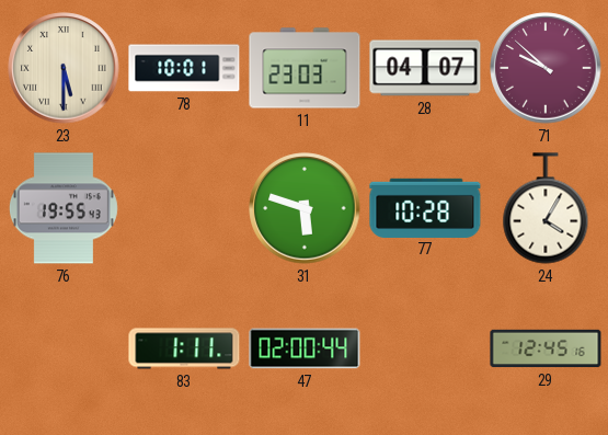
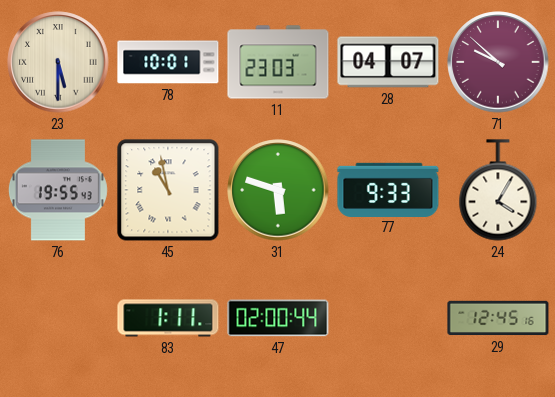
45: none -> 10:58 (168, 190)
77: 10:28 -> 9:33 (388, 189)
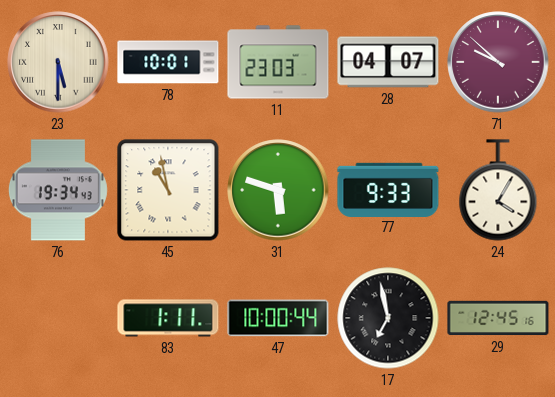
76: 19:55 -> 19:34 (58, 190)
47: 02:00 -> 10:00 (278, 318)
17: none -> 6:58 (388, 318)
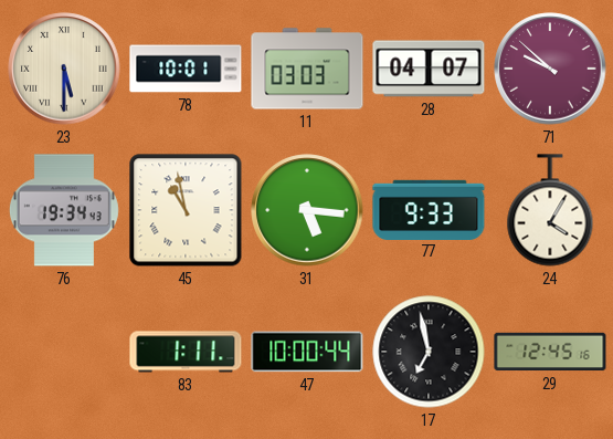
11: 23:03 -> 03:03 (307, 69)
31: 5:48 -> 5:16 (307, 210)
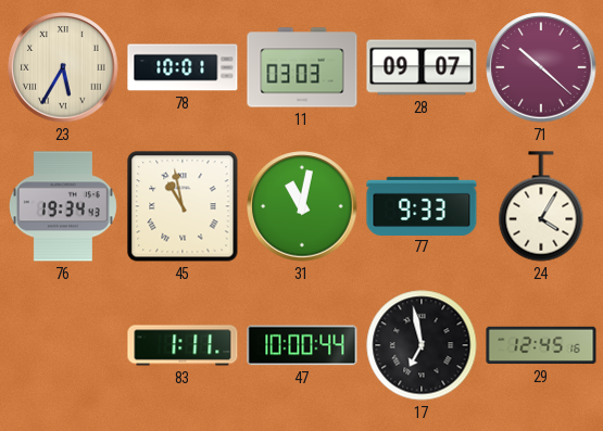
23: 5:30 -> 5:35 (63, 67)
28: 04:07 -> 09:07 (422, 67)
71: 9:52 -> 10:22 (541, 67)
31: 5:16 -> 11:02 (302, 206)
